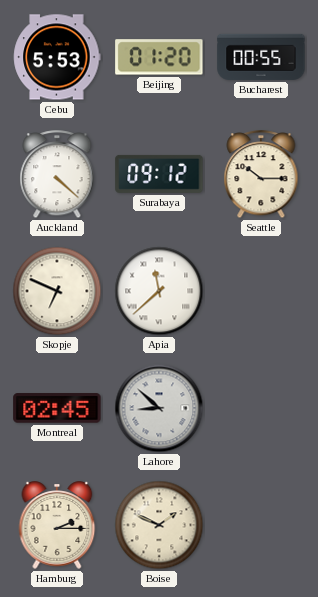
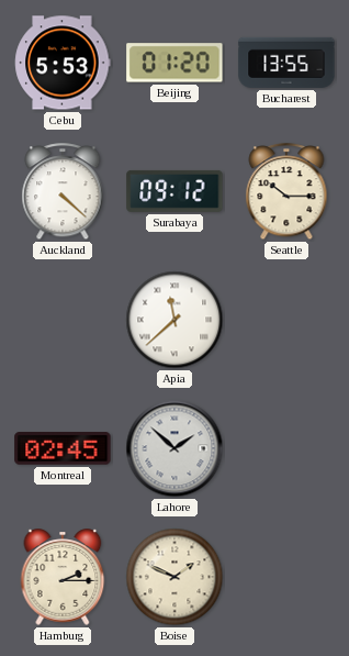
Bucharest: 00:55 -> 13:55 (286, 63)
Skopje: 6:49 -> none (57, 291)
Lahore: 8:52 -> 1:52 (174, 448)
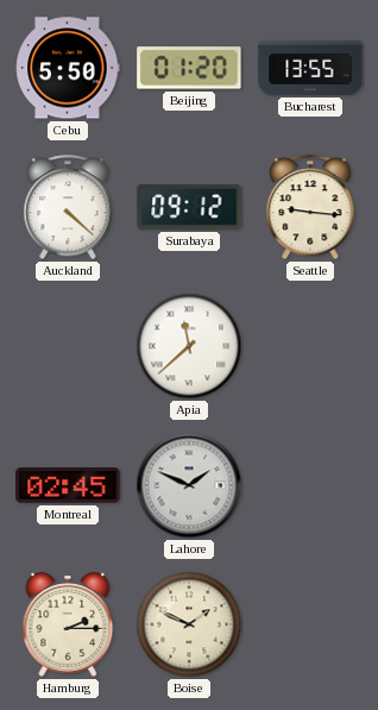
Cebu: 5:53 -> 5:50 (68, 68)
Seattle: 10:15 -> 9:16 (310, 208)
Lahore: 1:52 -> 1:49 (189, 485)
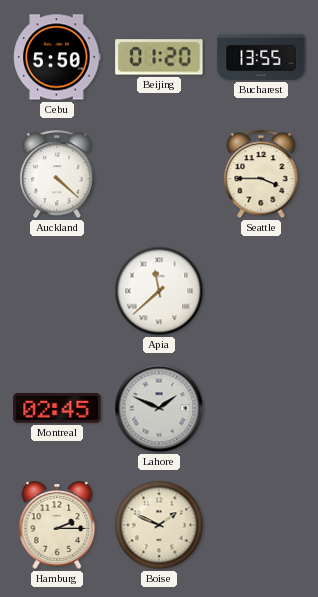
Surabaya: 09:12 -> none (189, 207)
Seattle: 9:16 -> 3:45 (261, 175)
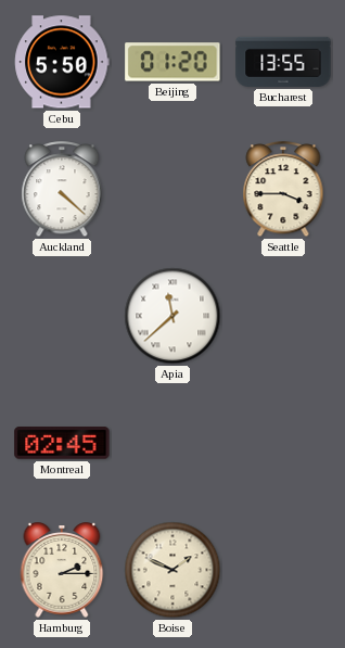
Lahore: 1:49 -> none (159, 408)
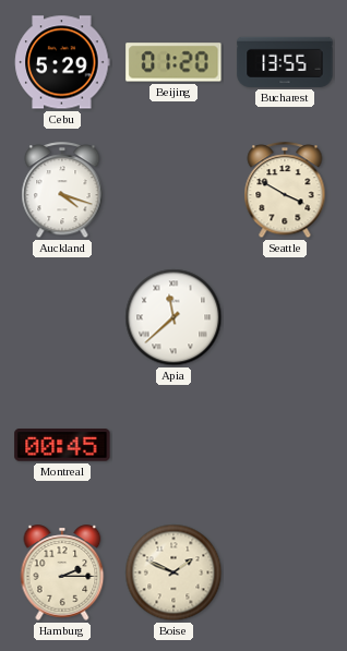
Cebu: 5:50 -> 5:29 (62, 62)
Auckland: 4:22 -> 4:18 (62, 191)
Seattle: 3:45 -> 3:50 (285, 191)
Montreal: 02:45 -> 00:45 (62, 445)
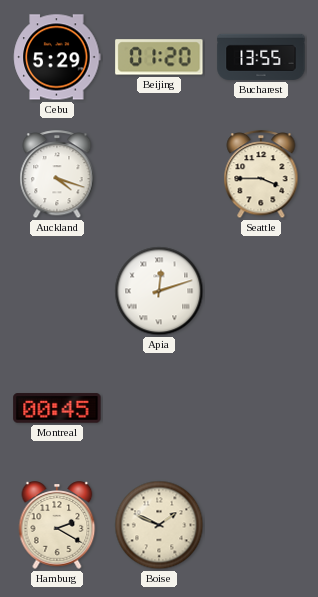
Seattle: 3:50 -> 3:45 (261, 175)
Apia: 11:38 -> 12:12 (159, 291)
Hamburg: 2:15 -> 2:20 (57, 525)
